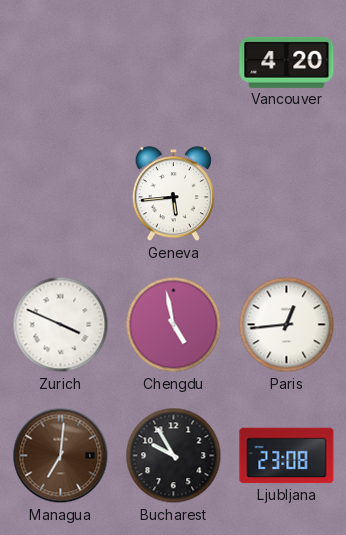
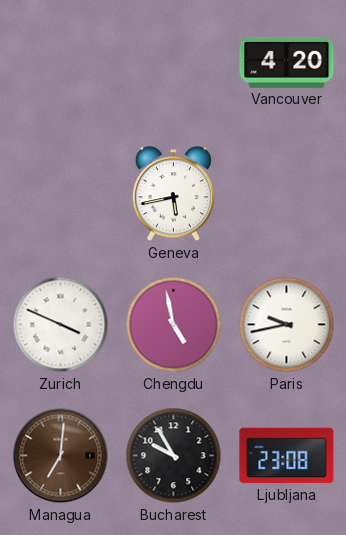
Geneva: 5:44 -> 5:43 (173, 194)
Paris: 12:44 -> 9:43 (287, 325)
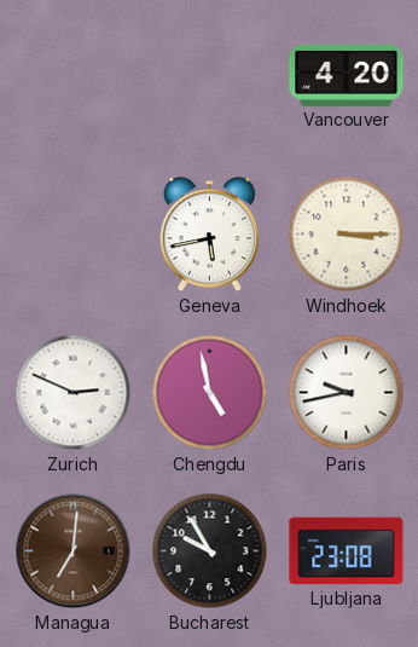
Windhoek: none -> 3:15 (347, 235)
Zurich: 3:49 -> 2:49 (74, 393)
